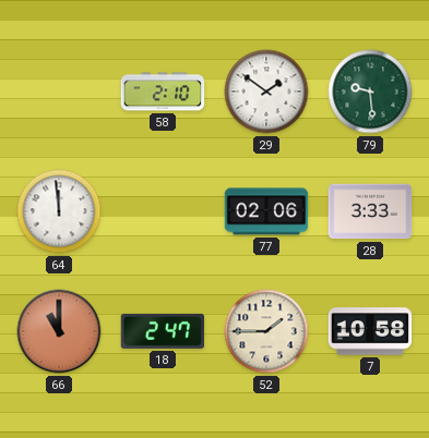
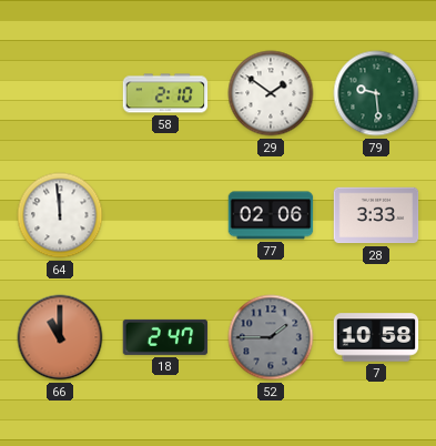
52 dial: cream -> grey (271, 337)
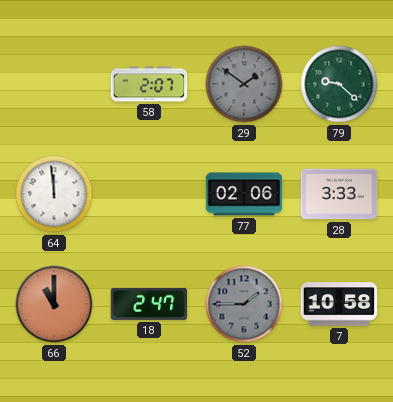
58: 2:10 -> 2:07 (149, 84)
29 dial: white -> grey (244, 84)
79: 9:29 -> 9:22 (339, 84)
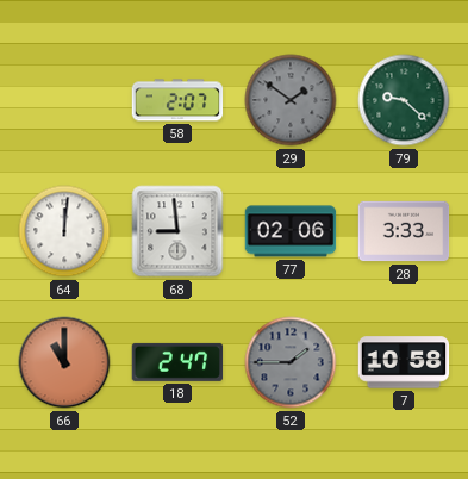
64: 11:59 -> 12:01 (64, 231)
68: none -> 8:59 (177, 231)
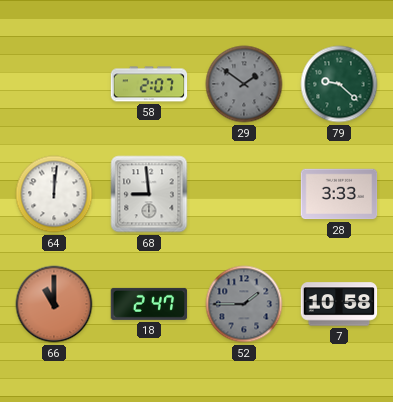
77: 02:06 -> none (291, 231)
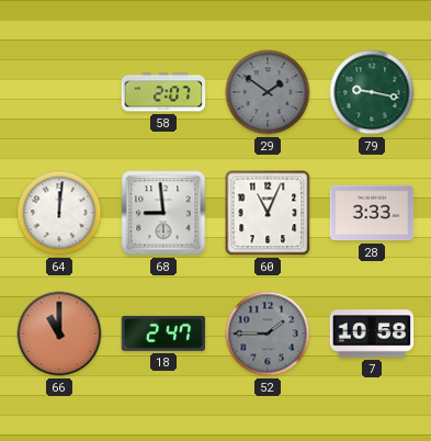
79: 9:22 -> 9:17 (372, 92)
60: none -> 11:04 (268, 213)
